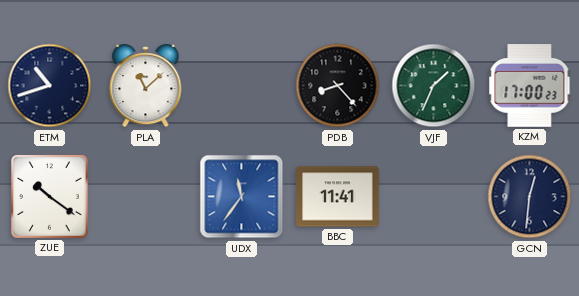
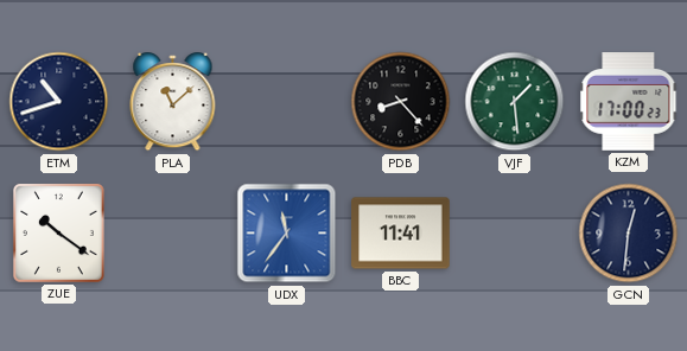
VJF: 1:34 -> 1:29 (515, 102)
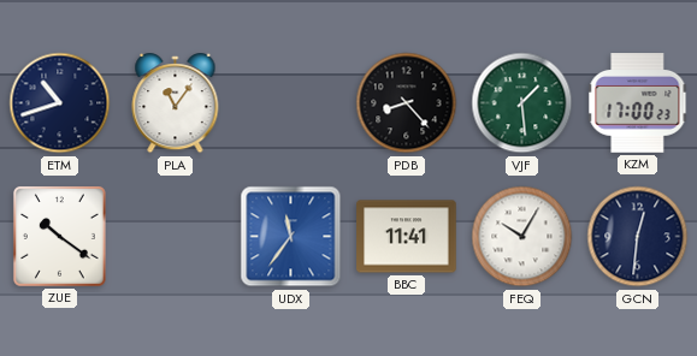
PLA: 11:08 -> 11:06 (176, 105)
FEQ: none -> 10:05 (522, 237)
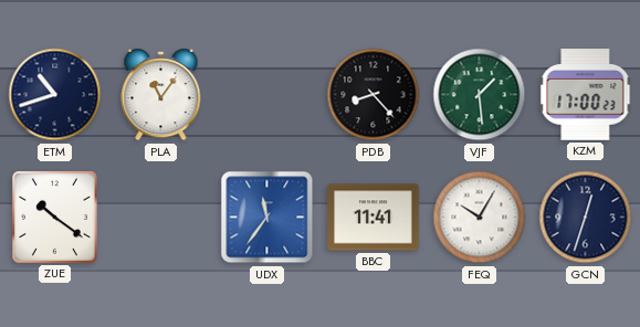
GCN: 12:31 -> 12:33 (586, 218)
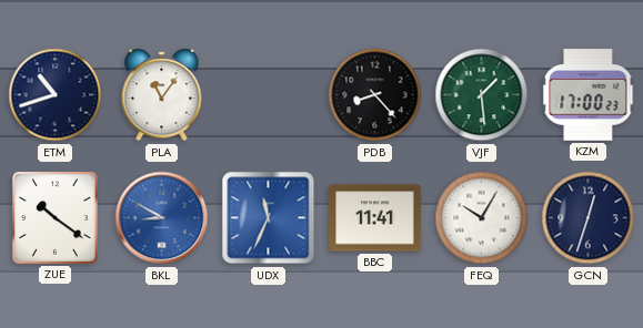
BKL: none -> 8:50 (162, 218)
UDX: 11:36 -> 11:34 (269, 218)
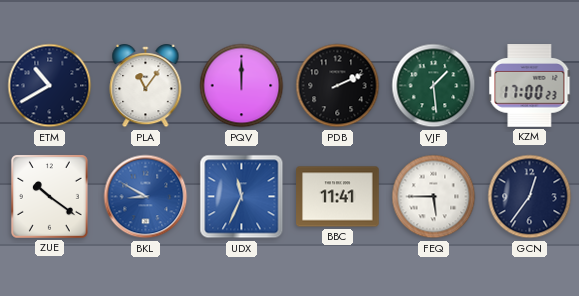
ETM: 10:42 -> 10:40 (50, 86)
PQV: none -> 12:00 (242, 86)
PDB: 8:23 -> 2:11 (338, 86)
FEQ: 10:05 -> 5:45 (434, 197)
GCN: 12:33 -> 12:36 (530, 197)
